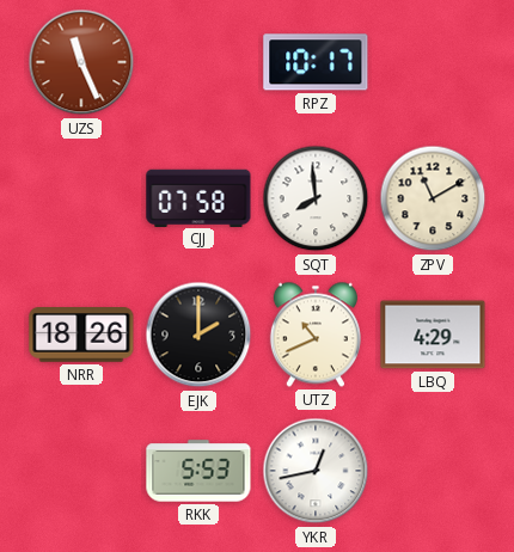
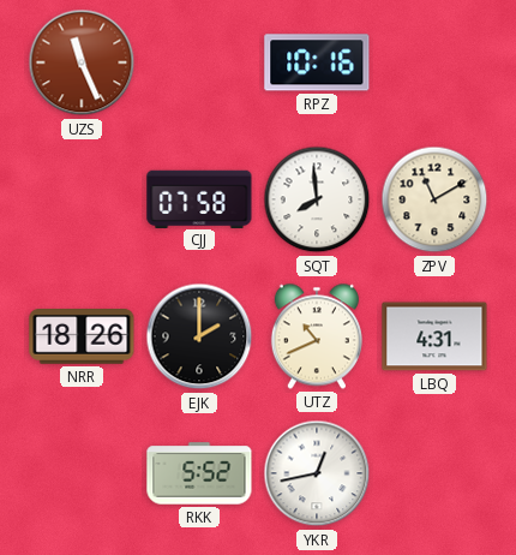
RPZ: 10:17 -> 10:16 (317, 62)
LBQ: 4:29 -> 4:31 (434, 336)
RKK: 5:53 -> 5:52 (199, 473)
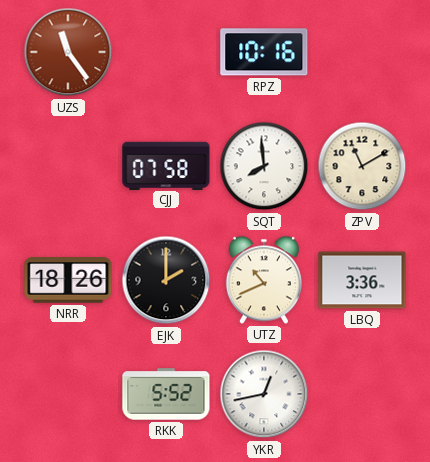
UZS: 11:26 -> 11:24 (68, 52)
LBQ: 4:31 -> 3:36 (362, 280)
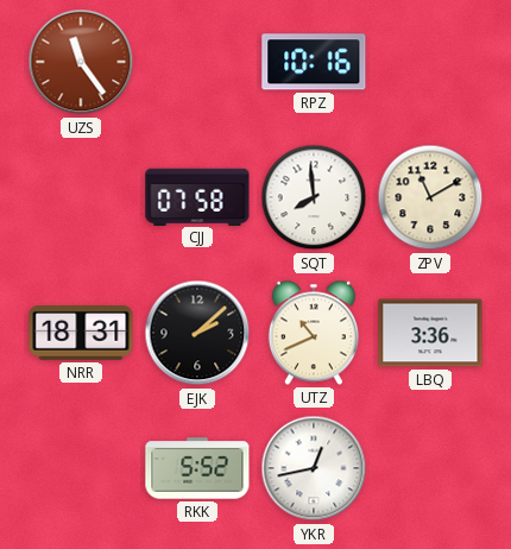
NRR: 18:26 -> 18:31 (81, 334)
EJK: 2:00 -> 2:08 (197, 333)
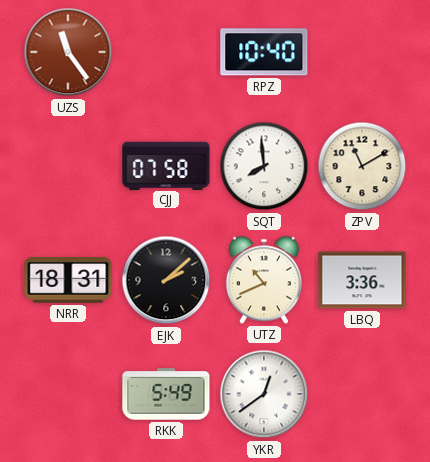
RPZ: 10:16 -> 10:40 (264, 52)
RKK: 5:52 -> 5:49 (166, 394)
YKR: 12:43 -> 12:39 (264, 394)
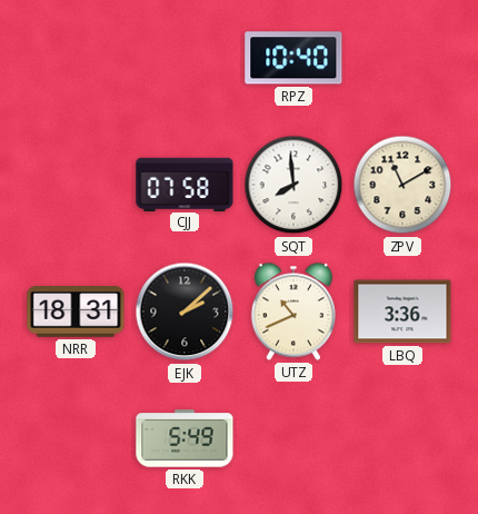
UZS: 11:24 -> none (68, 52)
YKR: 12:39 -> none (264, 394)
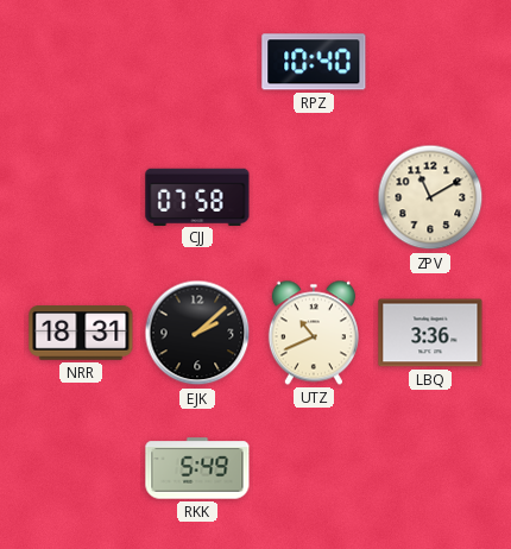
SQT: 7:59 -> none (293, 185)
